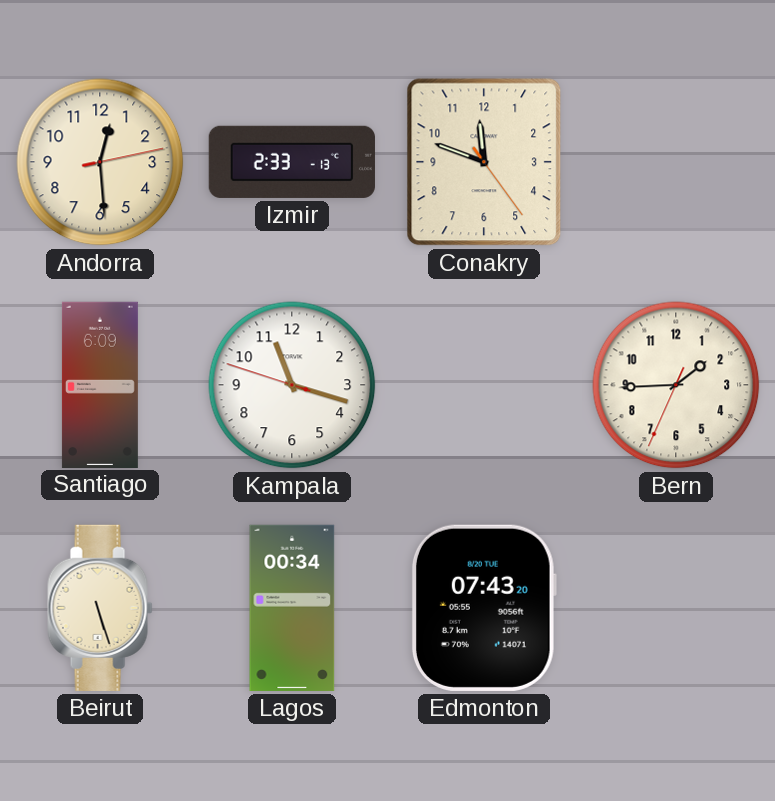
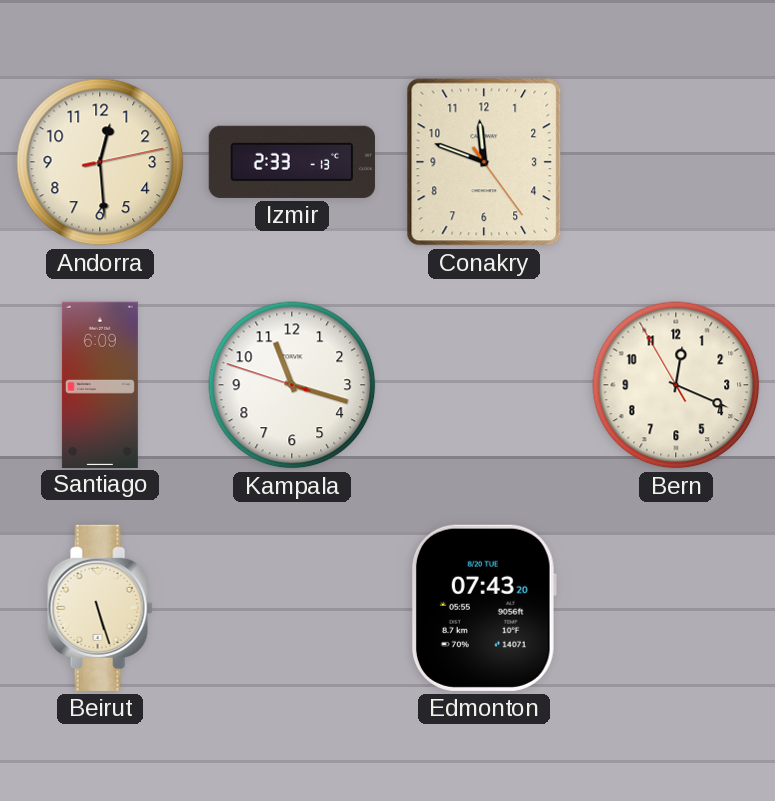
Bern: 1:44 -> 12:18 (676, 385)
Lagos: 00:34 -> none (292, 608)
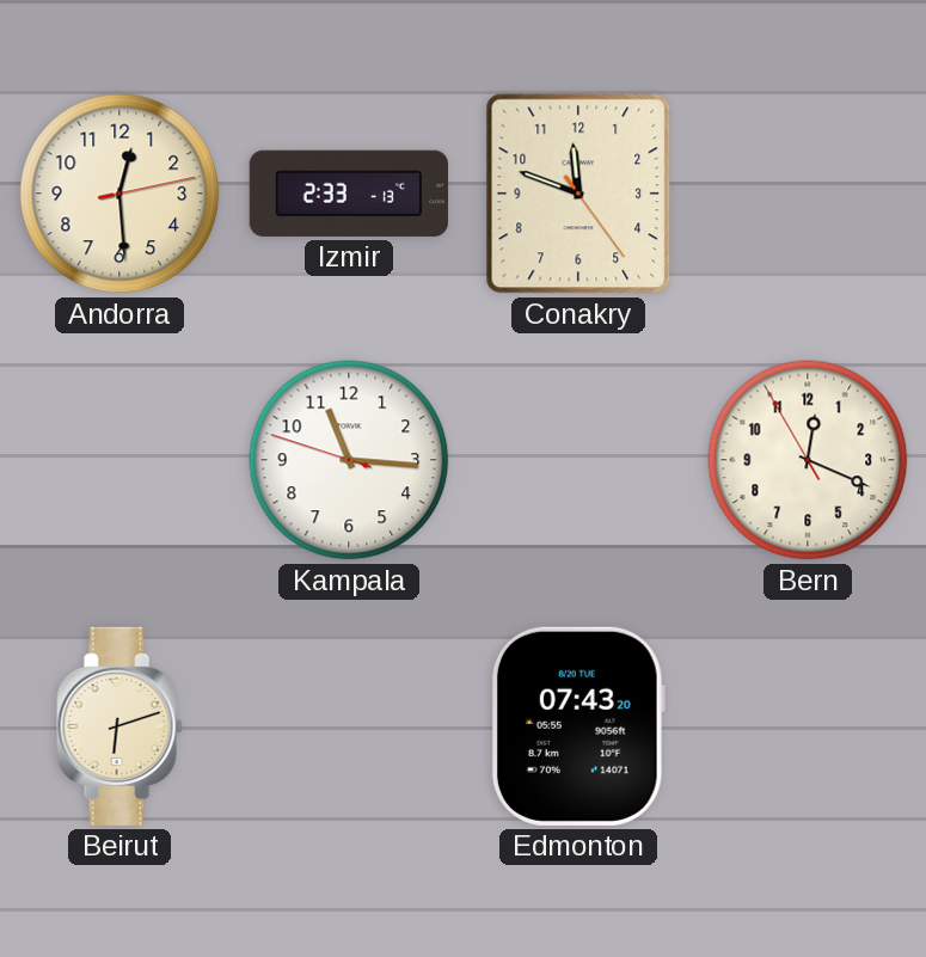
Santiago: 6:09 -> none (100, 384)
Kampala: 11:17 -> 11:15 (349, 460)
Beirut: 5:27 -> 6:12 (119, 726)
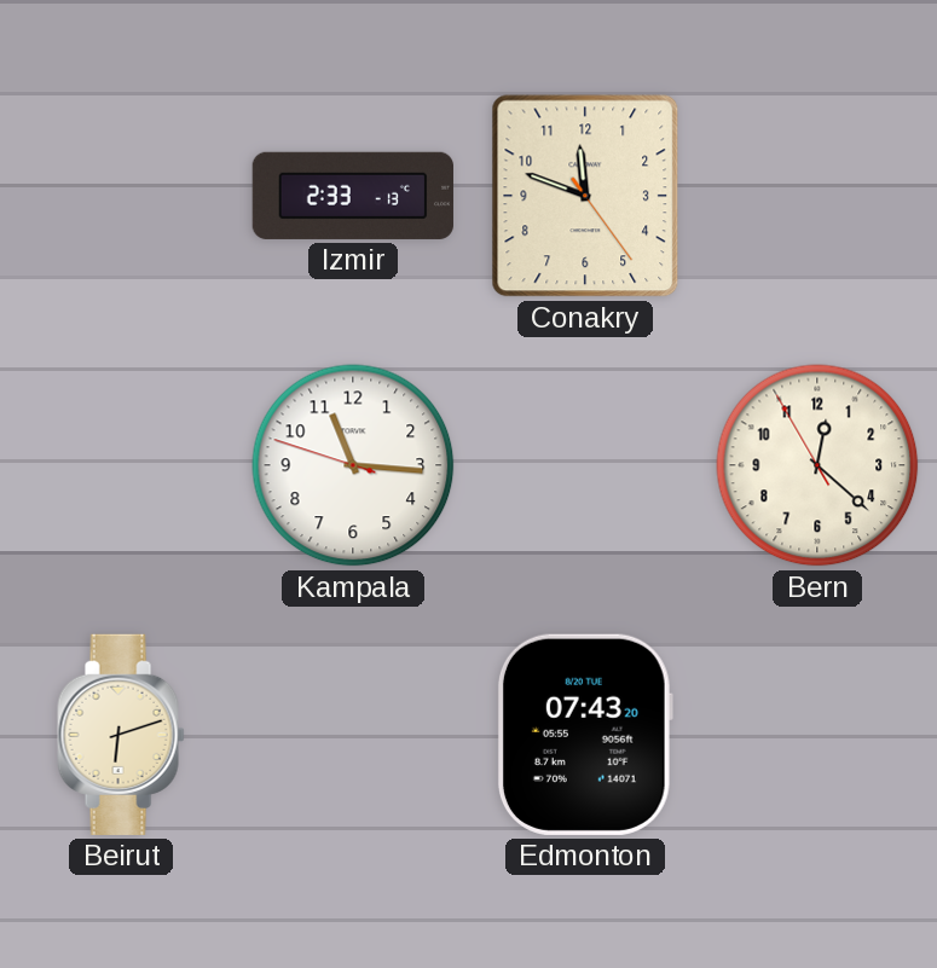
Andorra: 12:29 -> none (119, 194)
Bern: 12:18 -> 12:21 (817, 465)
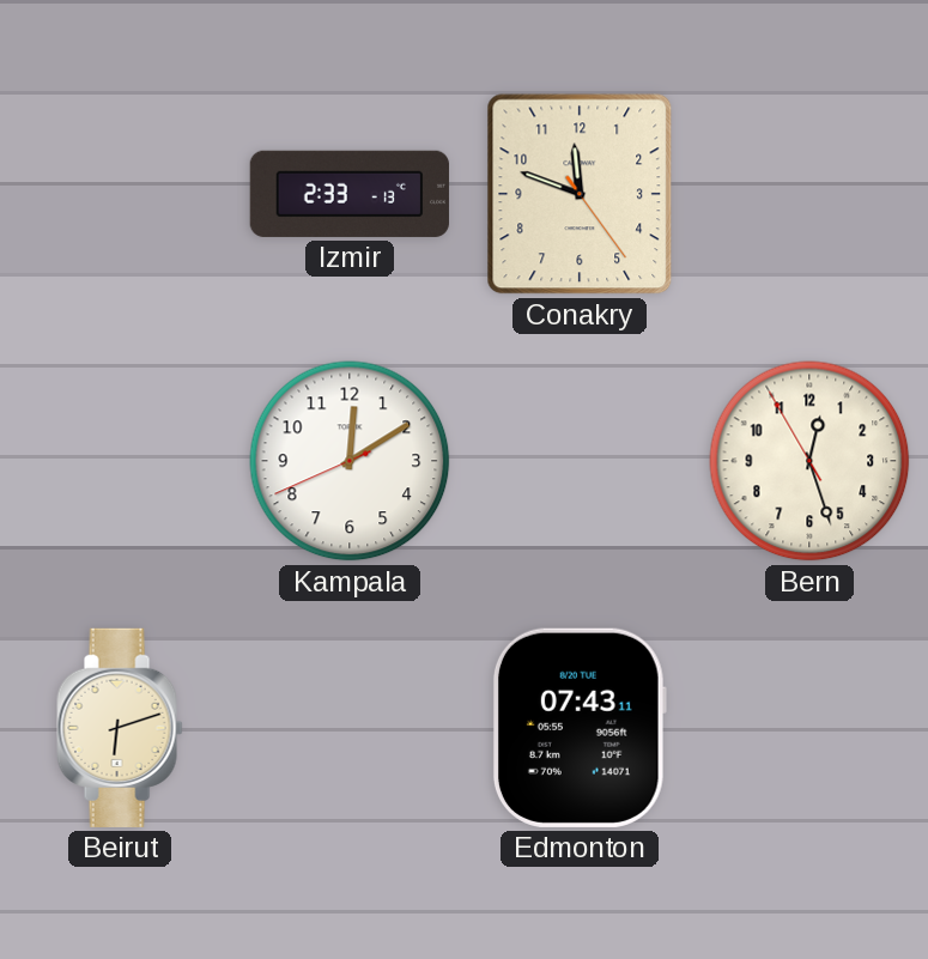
Kampala: 11:15 -> 12:09 (350, 461)
Bern: 12:21 -> 12:26 (809, 461)
Edmonton: 07:43:20 -> 07:43:11 (580, 728)
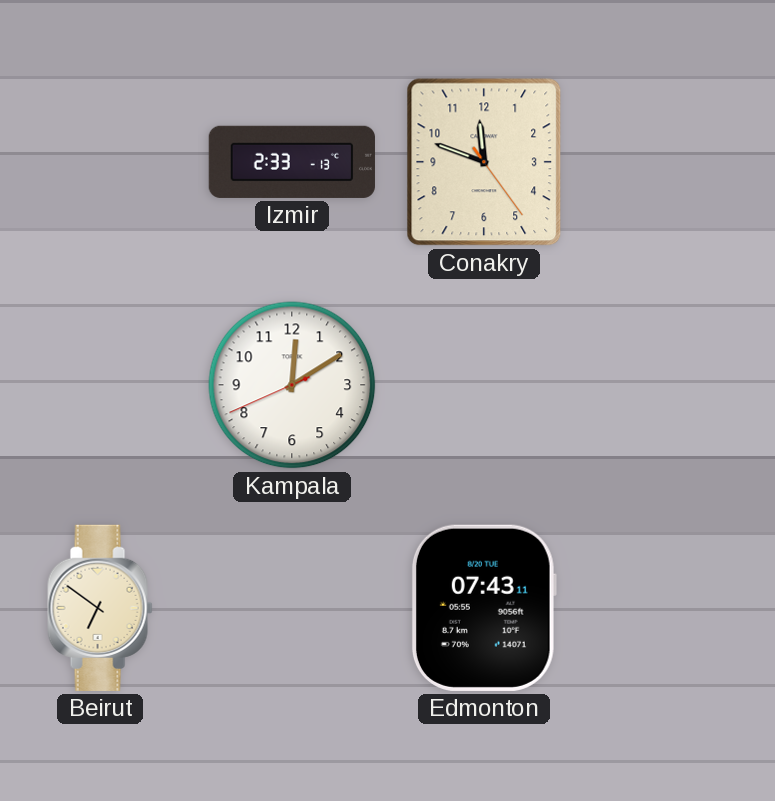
Bern: 12:26 -> none (809, 461)
Beirut: 6:12 -> 6:51 (100, 608)
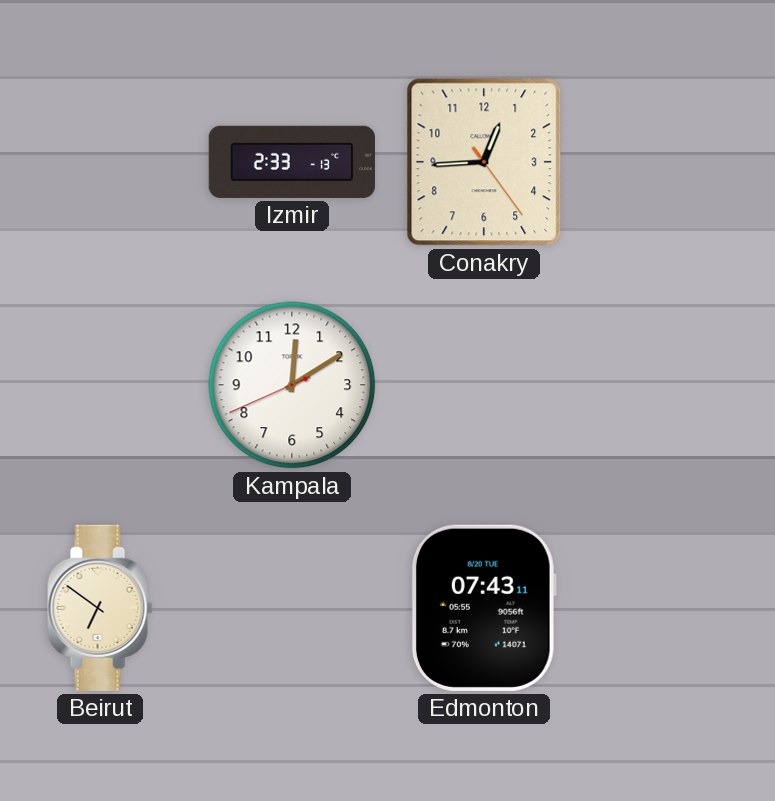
Conakry: 11:48 -> 12:44 (484, 162)
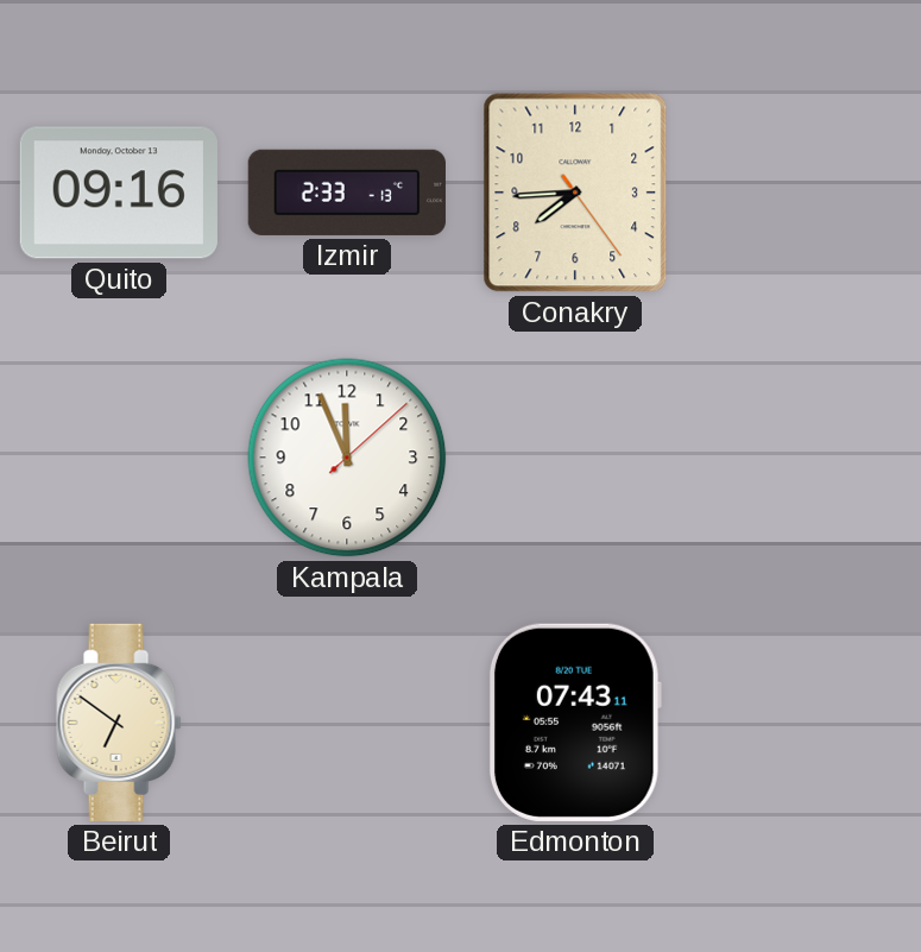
Quito: none -> 09:16 (119, 193)
Conakry: 12:44 -> 7:44 (575, 193)
Kampala: 12:09 -> 11:56 (347, 458)
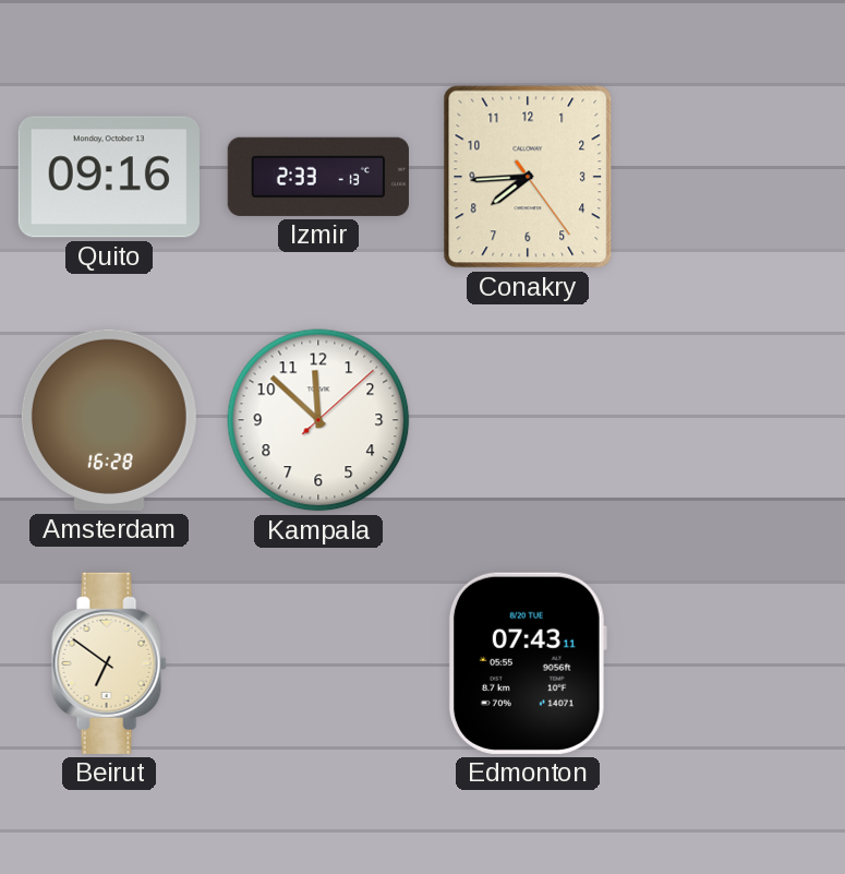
Amsterdam: none -> 16:28 (109, 420)
Kampala: 11:56 -> 11:52 (318, 420)
